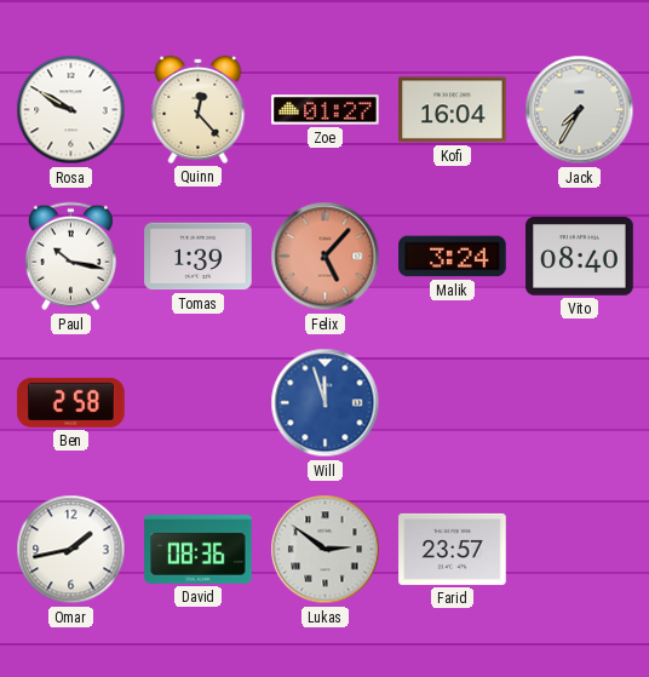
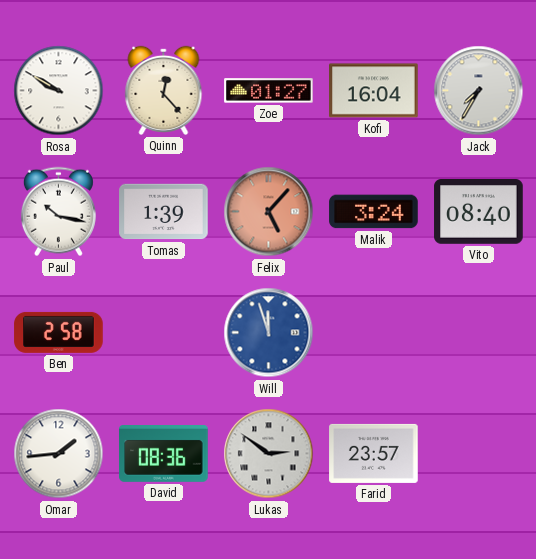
Omar: 1:43 -> 1:44 (59, 454)
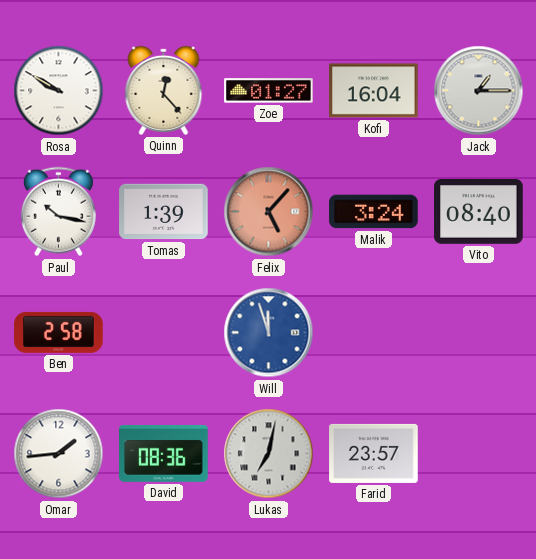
Jack: 7:35 -> 1:15 (479, 91)
Lukas: 2:51 -> 7:02 (269, 454)
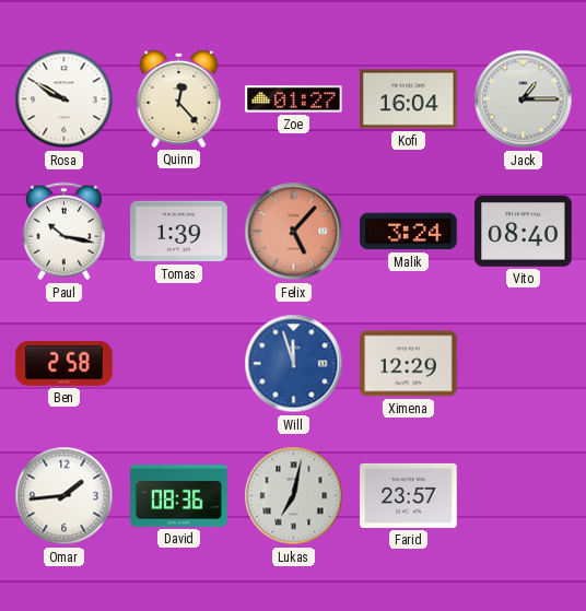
Ximena: none -> 12:29 (409, 364)
